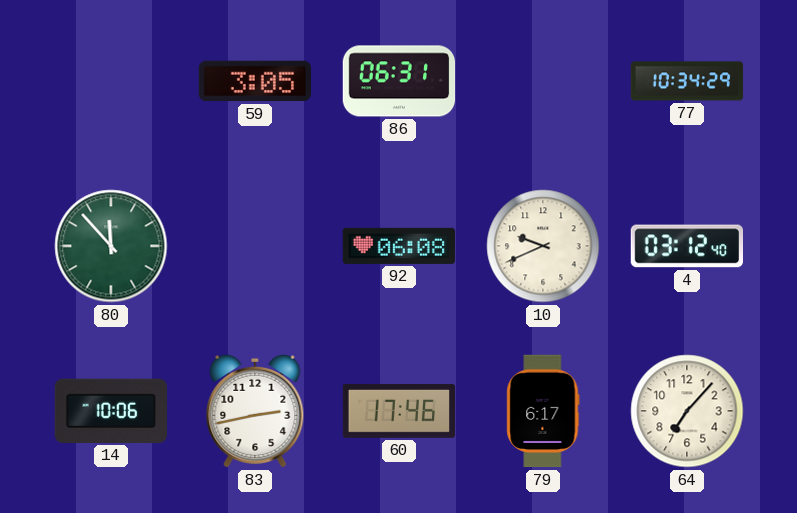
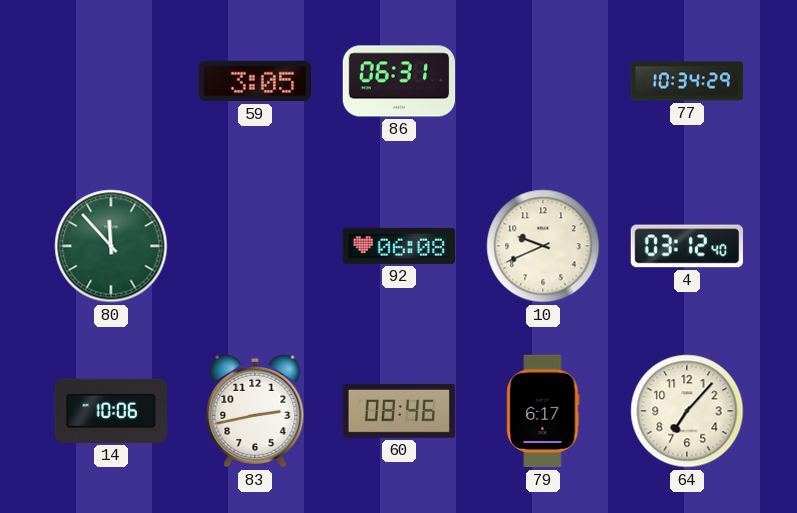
60: 17:46 -> 08:46 (399, 411)
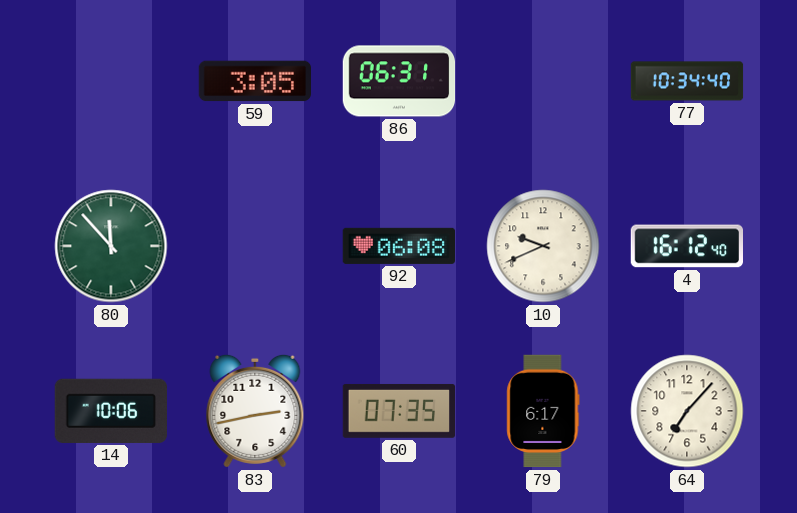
77: 10:34:29 -> 10:34:40 (687, 81)
4: 03:12 -> 16:12 (687, 246)
60: 08:46 -> 07:35 (399, 411)
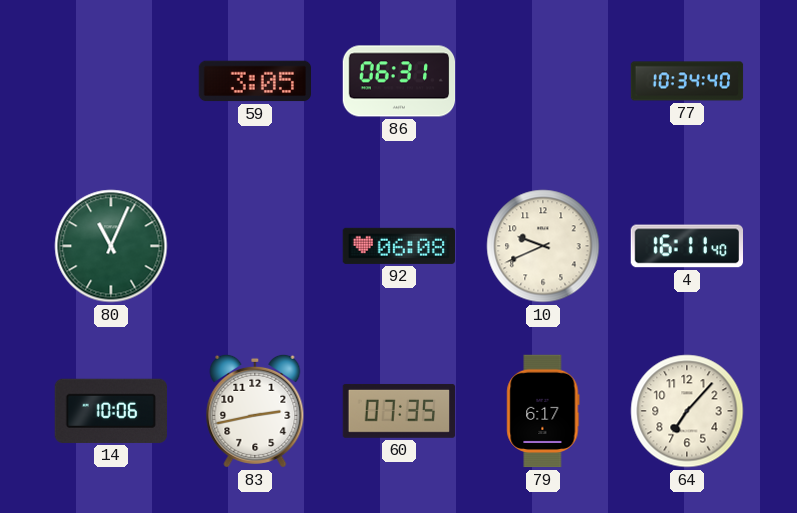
80: 11:53 -> 11:04 (111, 246)
4: 16:12 -> 16:11 (687, 246)
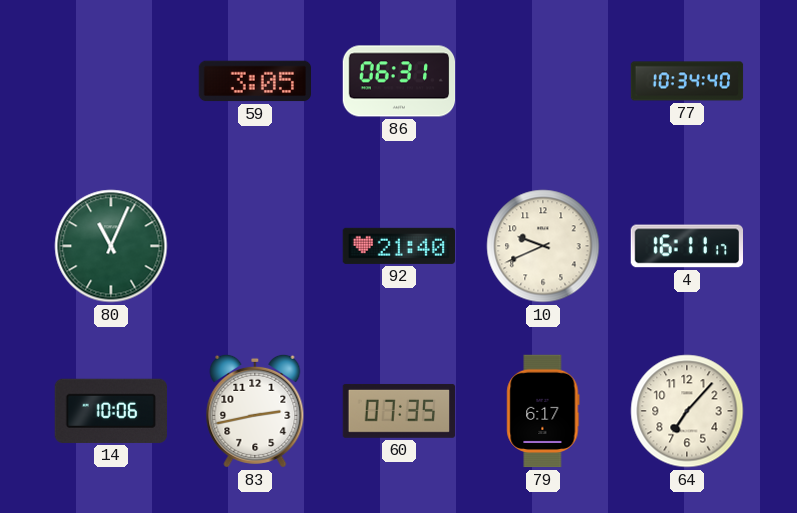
92: 06:08 -> 21:40 (398, 246)
4: 16:11:40 -> 16:11:17 (687, 246)
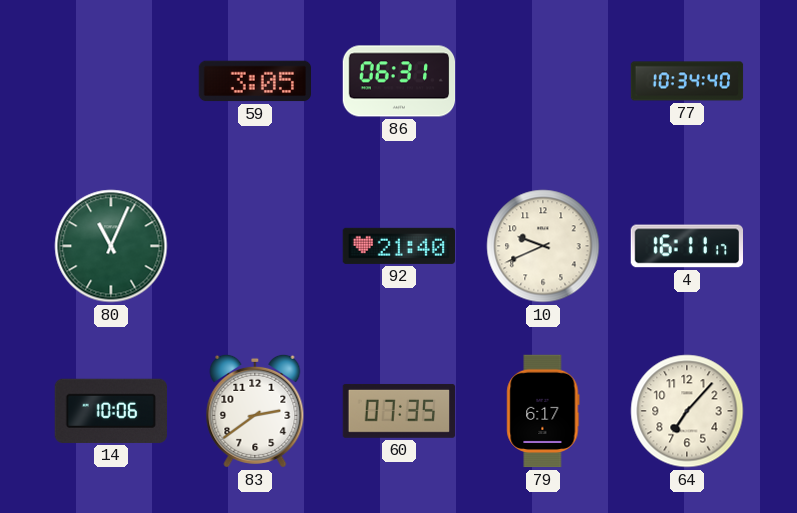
83: 2:43 -> 2:39 (255, 411)
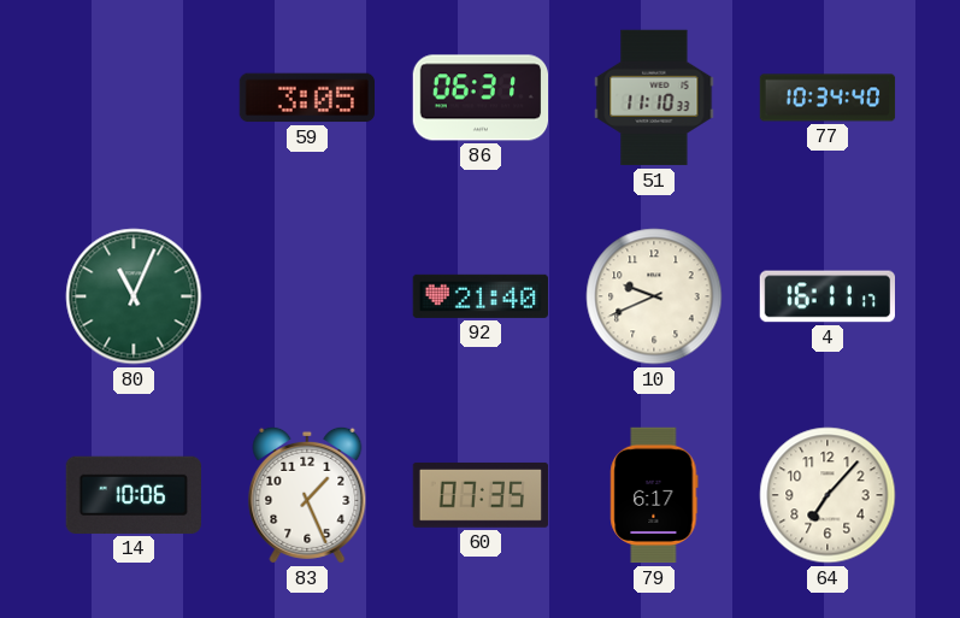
51: none -> 11:10 (654, 98)
83: 2:39 -> 1:26 (307, 495)
